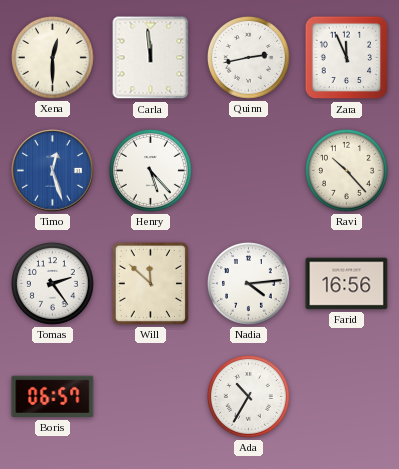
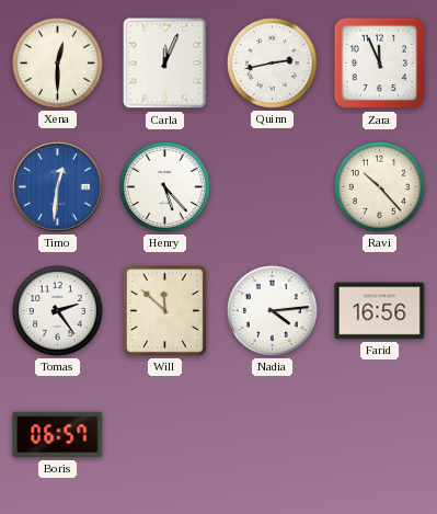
Carla: 11:59 -> 12:04 (165, 64)
Timo: 12:27 -> 12:31 (58, 187)
Ada: 10:35 -> none (249, 397)
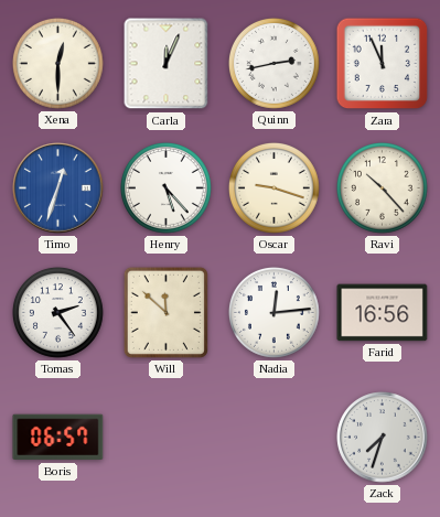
Timo: 12:31 -> 12:33 (58, 189)
Oscar: none -> 9:18 (275, 189)
Nadia: 4:14 -> 12:14 (275, 313)
Zack: none -> 7:33 (383, 438)
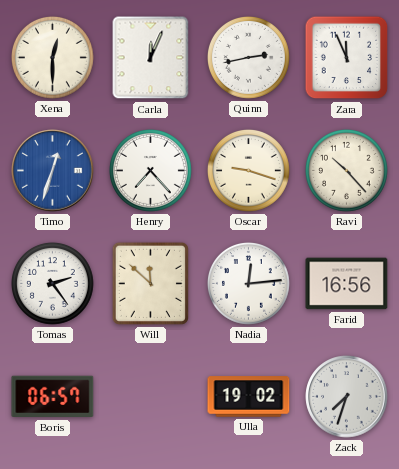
Henry: 5:23 -> 7:23 (151, 171)
Ulla: none -> 19:02 (249, 397)
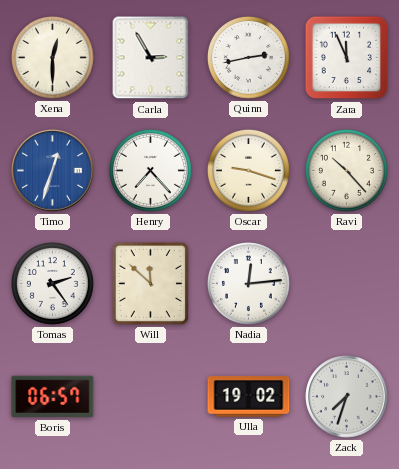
Carla: 12:04 -> 2:55 (151, 58)
Farid: 16:56 -> none (347, 284)
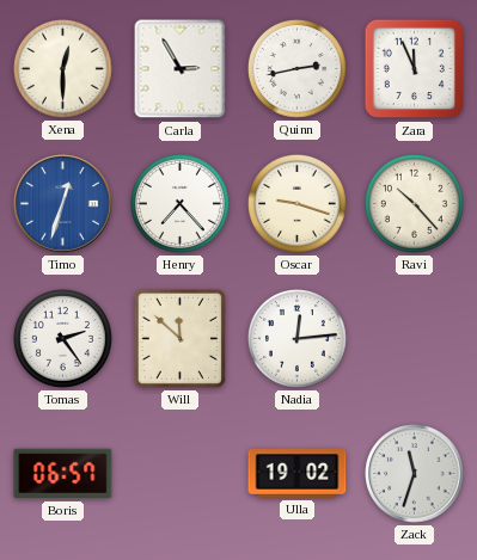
Zack: 7:33 -> 11:33 (415, 474)
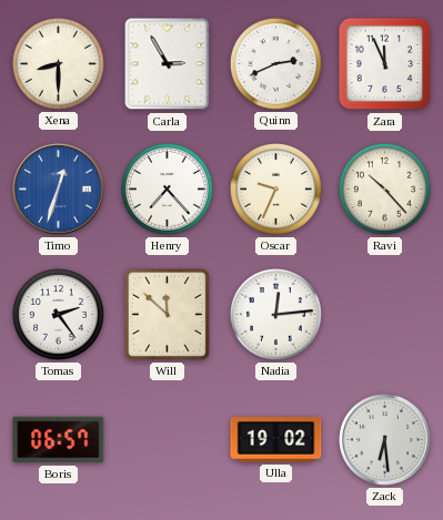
Xena: 12:30 -> 8:30 (59, 64)
Quinn: 2:43 -> 2:41 (276, 64)
Oscar: 9:18 -> 9:34 (276, 190)
Zack: 11:33 -> 6:29 (385, 440)
